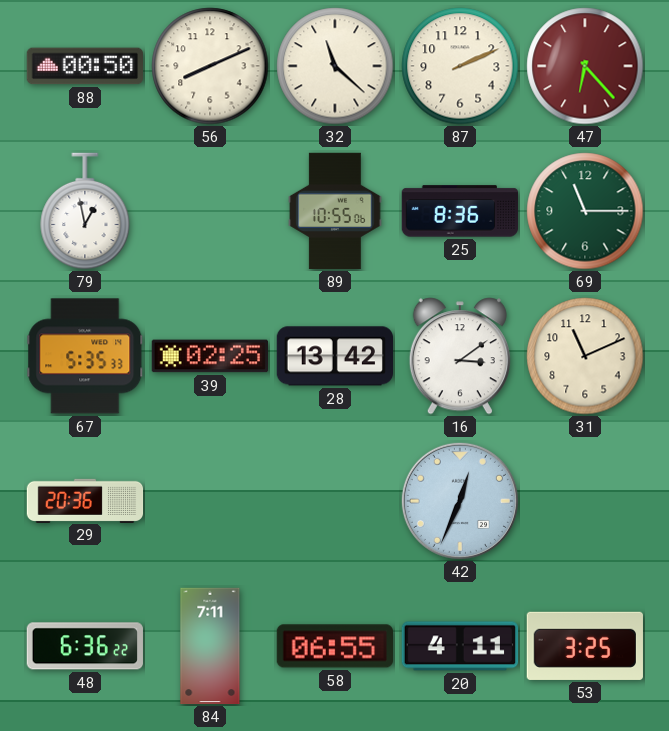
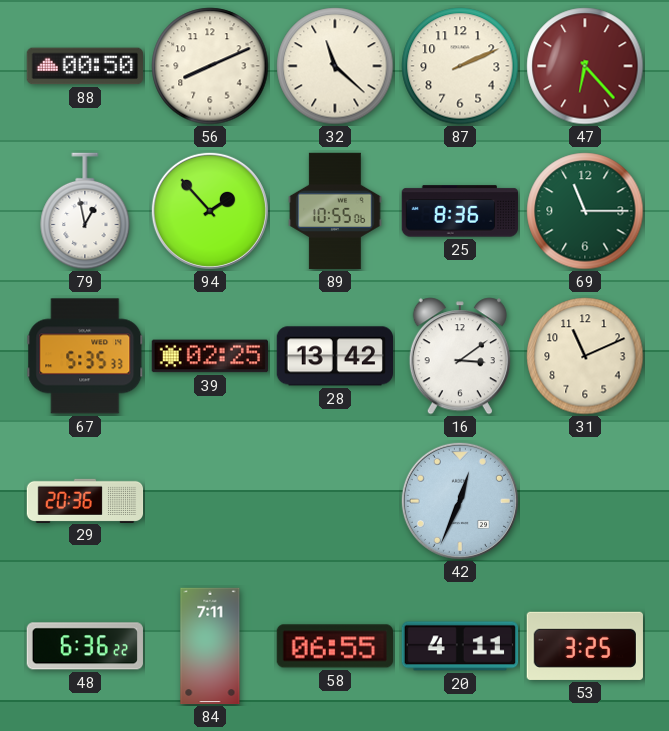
94: none -> 1:53 (210, 211)
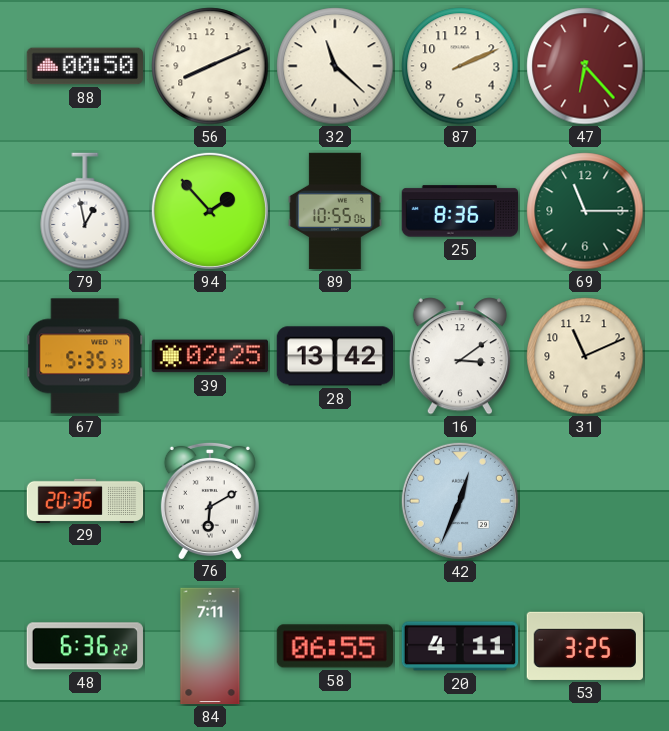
76: none -> 6:10 (210, 500)
